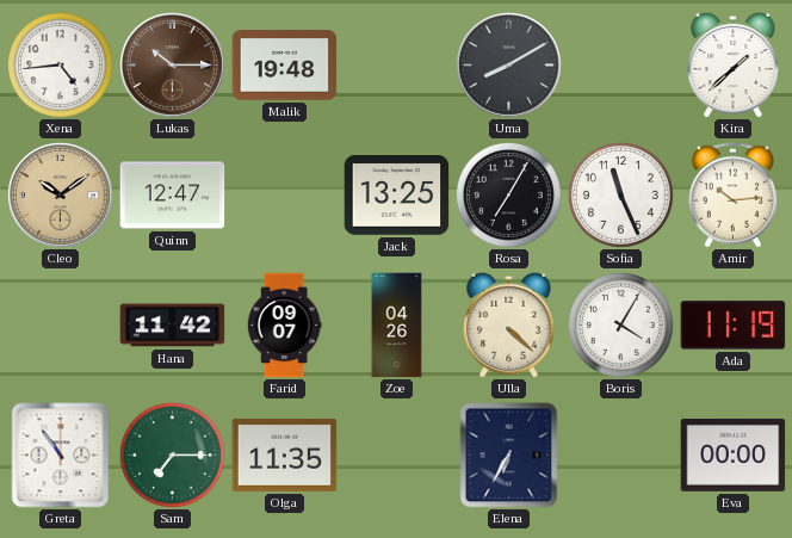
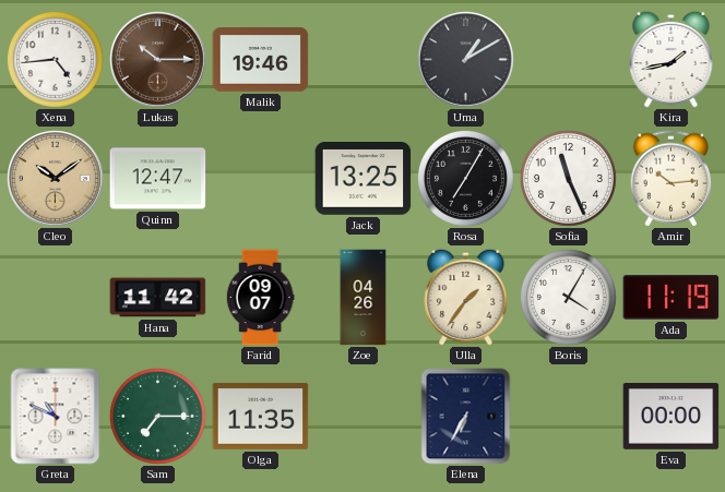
Malik: 19:48 -> 19:46 (261, 60)
Uma: 8:10 -> 1:10 (466, 60)
Kira: 1:38 -> 1:43 (671, 59)
Ulla: 4:22 -> 1:36 (466, 297)
Greta: 10:54 -> 10:49 (56, 417)
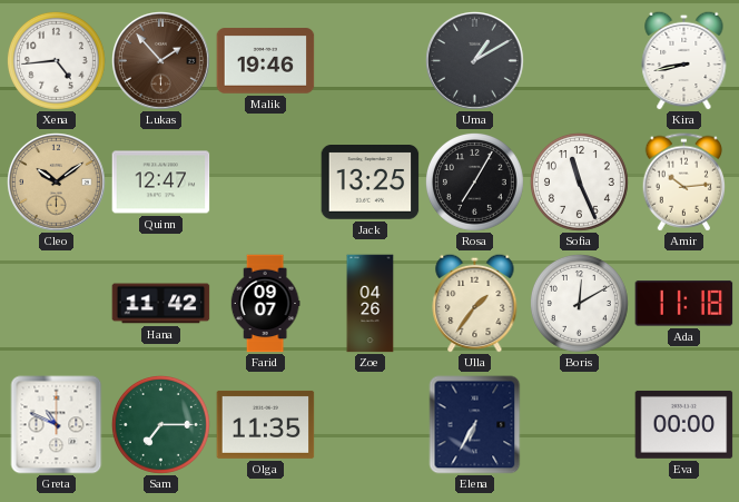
Lukas: 10:15 -> 1:53 (161, 61)
Kira: 1:43 -> 8:43 (684, 60)
Boris: 4:05 -> 12:10 (579, 303)
Ada: 11:19 -> 11:18 (684, 304)
